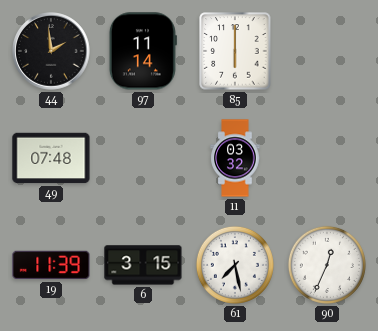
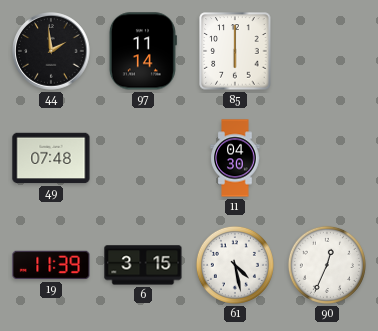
11: 03:32 -> 04:30 (235, 158)
61: 7:28 -> 4:28 (235, 265)
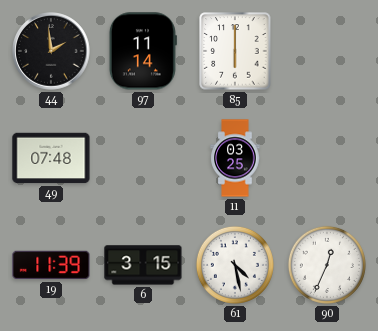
11: 04:30 -> 03:25 (235, 158)
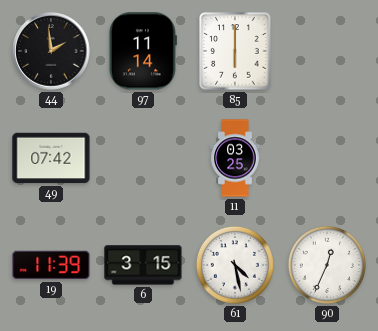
49: 07:48 -> 07:42 (51, 158)
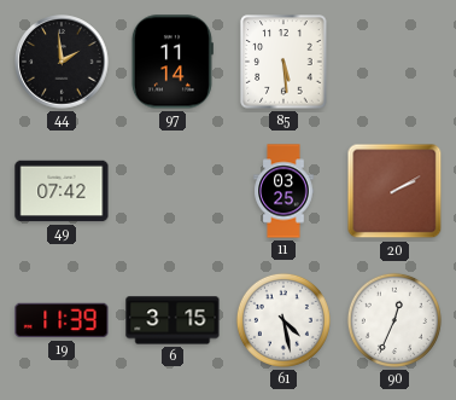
85: 6:00 -> 5:29 (283, 62)
20: none -> 2:10 (394, 191)
